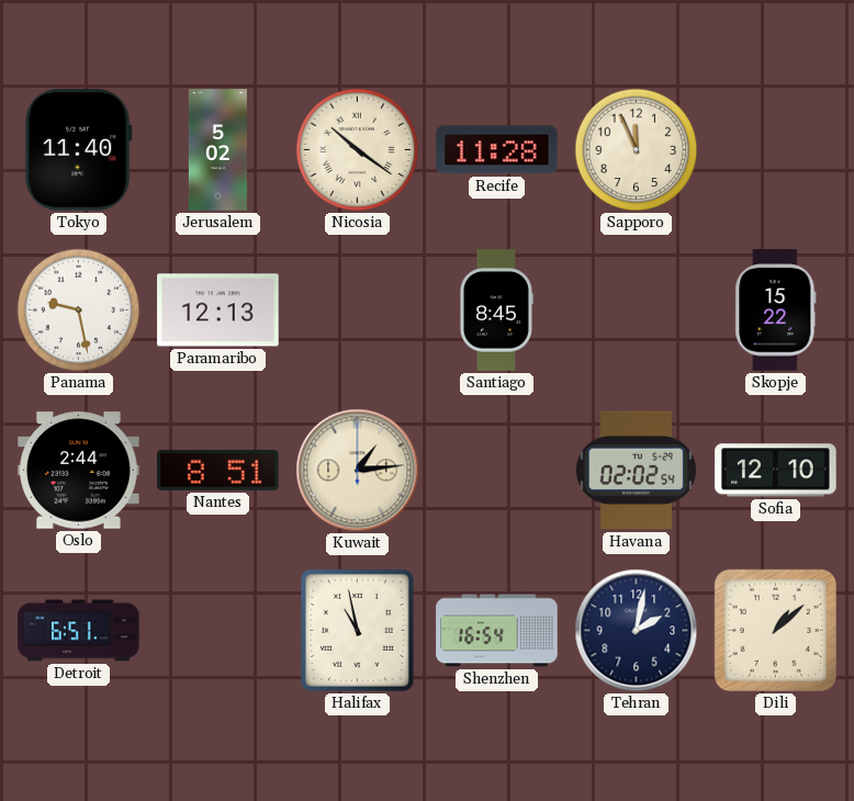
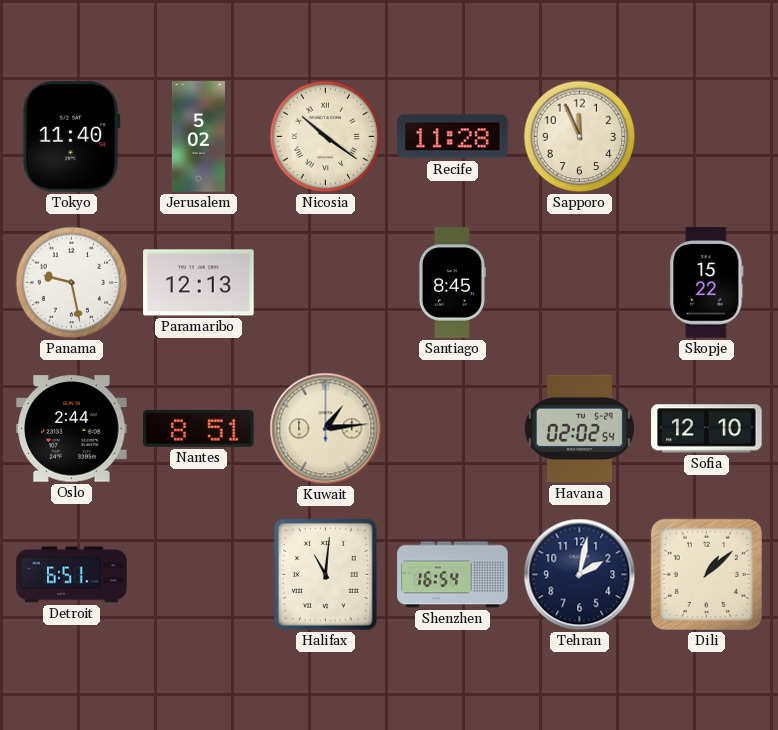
Halifax: 10:58 -> 11:01 (325, 574)
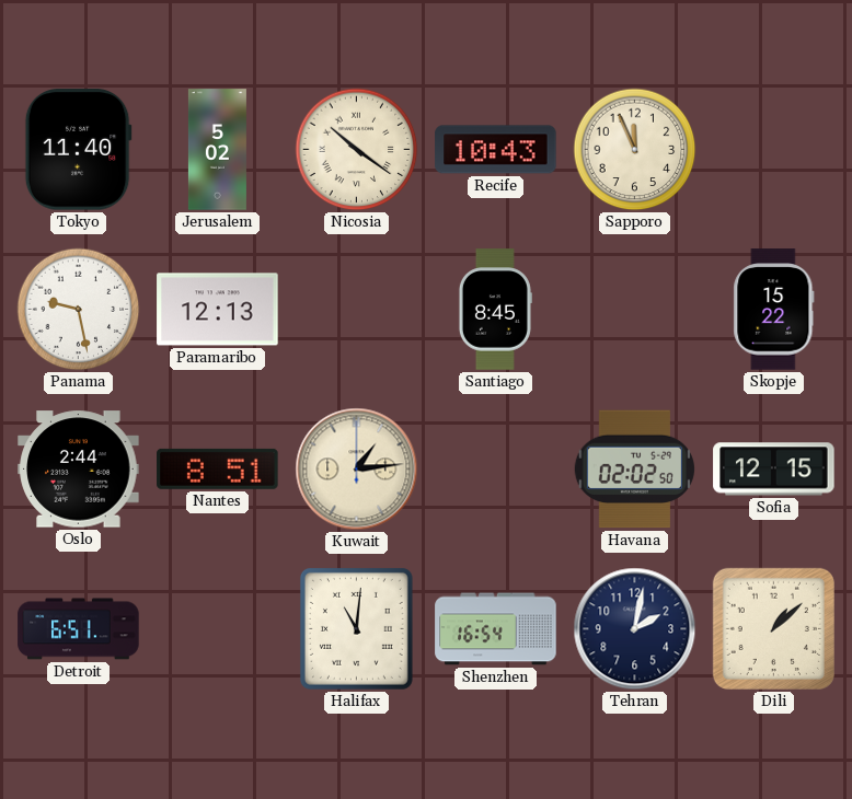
Recife: 11:28 -> 10:43 (496, 150)
Havana: 02:02:54 -> 02:02:50 (634, 470)
Sofia: 12:10 -> 12:15 (774, 470)
